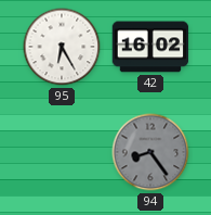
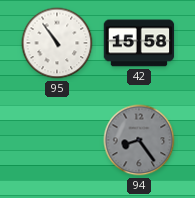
95: 6:25 -> 10:54 (57, 43)
42: 16:02 -> 15:58 (139, 43)
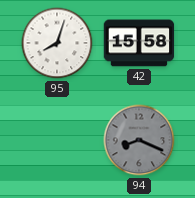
95: 10:54 -> 8:03 (57, 43)
94: 8:24 -> 8:19 (139, 140)
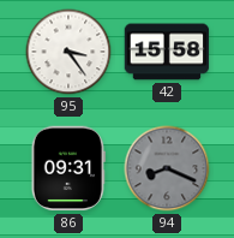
95: 8:03 -> 3:24 (68, 52)
86: none -> 09:31 (68, 168)
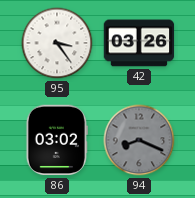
42: 15:58 -> 03:26 (139, 43)
86: 09:31 -> 03:02 (57, 140)
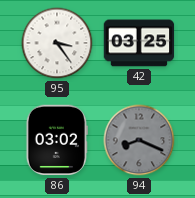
42: 03:26 -> 03:25 (139, 43)
